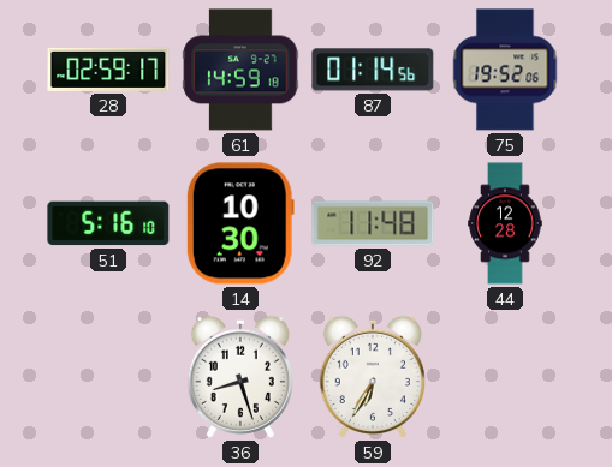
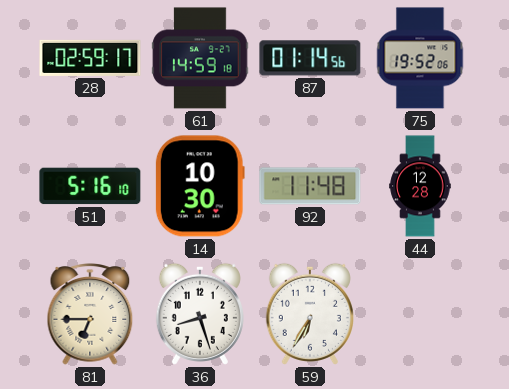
81: none -> 6:45 (90, 314)
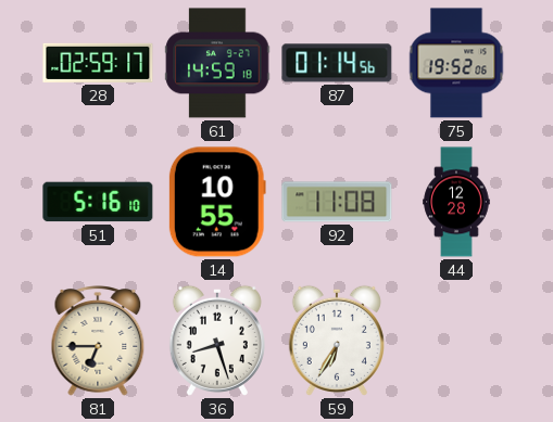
14: 10:30 -> 10:55 (217, 202)
92: 11:48 -> 11:08 (337, 202)
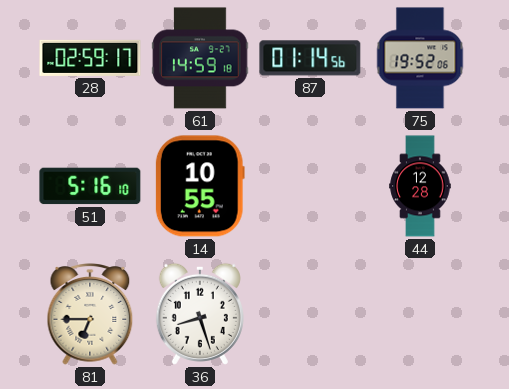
92: 11:08 -> none (337, 202)
59: 6:35 -> none (337, 341)
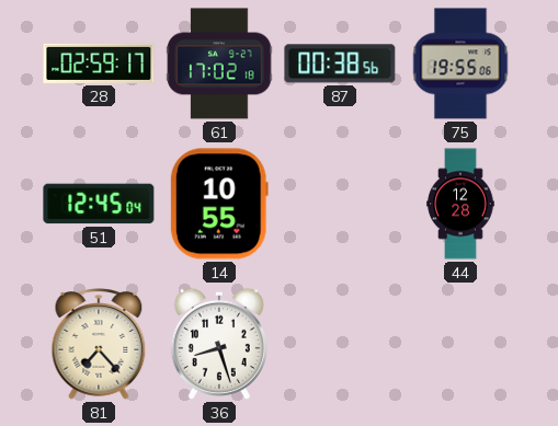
61: 14:59 -> 17:02 (219, 64)
87: 01:14 -> 00:38 (340, 64)
75: 19:52 -> 19:55 (460, 64)
51: 5:16 -> 12:45 (99, 204)
81: 6:45 -> 7:23 (99, 344)
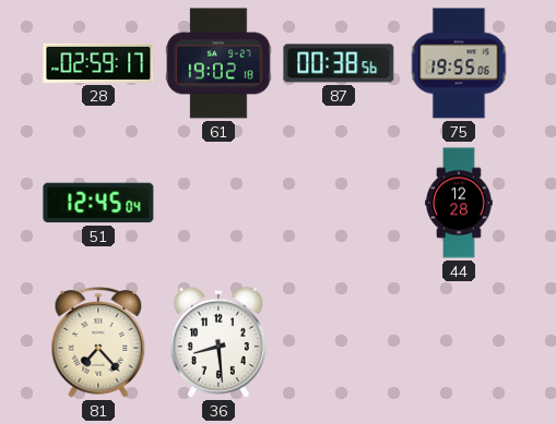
61: 17:02 -> 19:02 (218, 63)
14: 10:55 -> none (219, 204)
36: 8:27 -> 8:29 (218, 342)
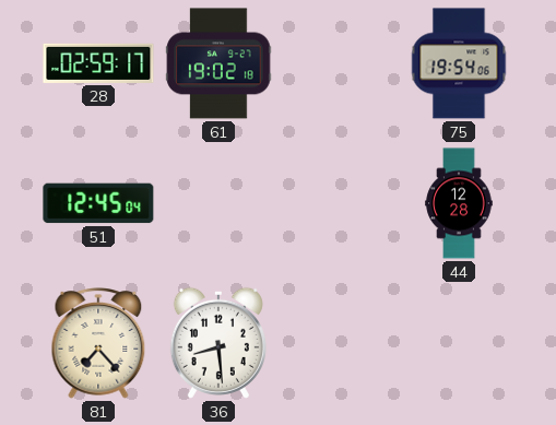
87: 00:38 -> none (339, 63)
75: 19:55 -> 19:54 (459, 63)
